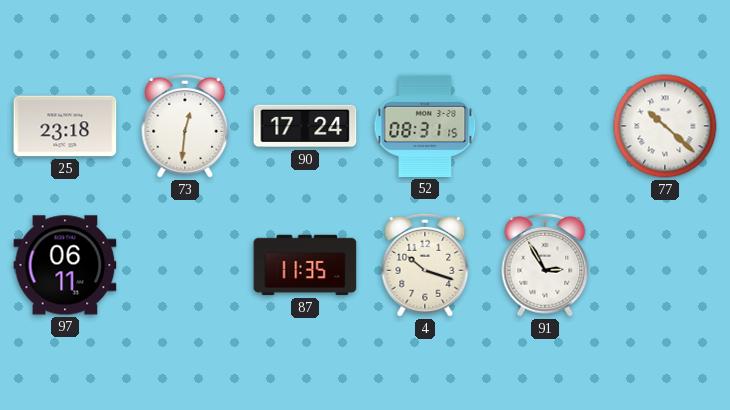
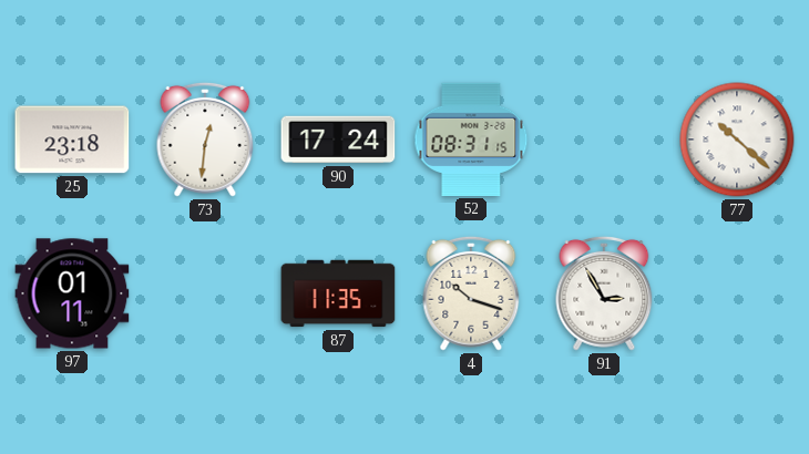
97: 06:11 -> 01:11 (72, 293)
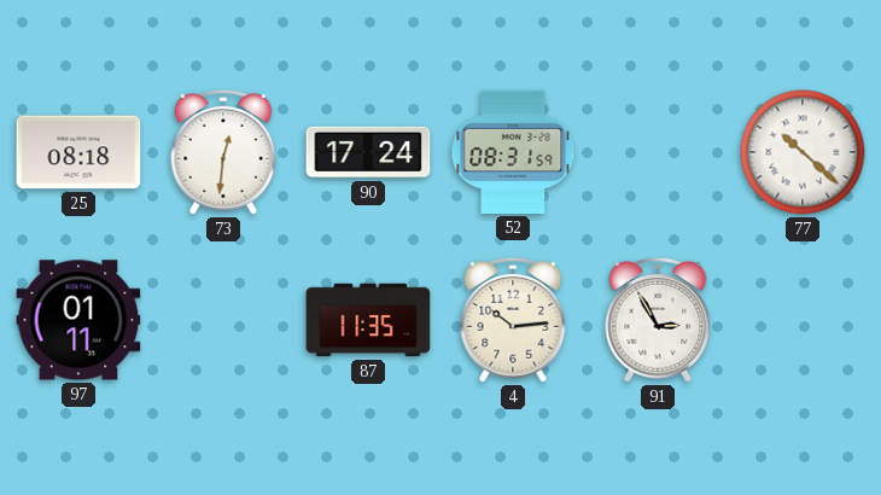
25: 23:18 -> 08:18 (78, 152)
52: 08:31:15 -> 08:31:59 (513, 152)
4: 10:18 -> 10:14 (513, 320)
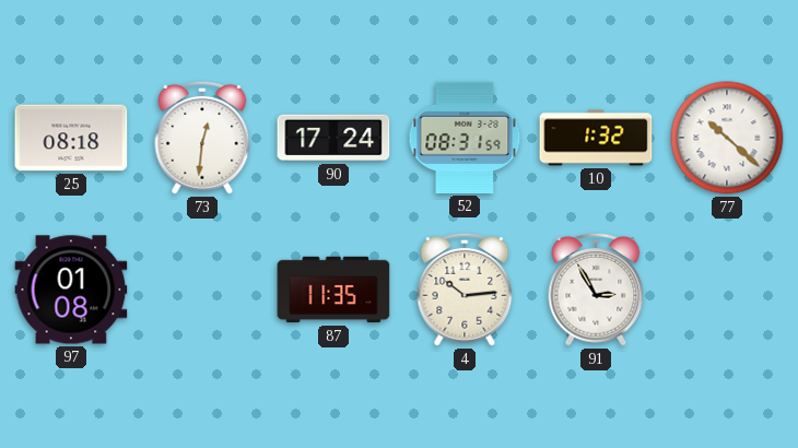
10: none -> 1:32 (596, 138)
97: 01:11 -> 01:08 (71, 290)
